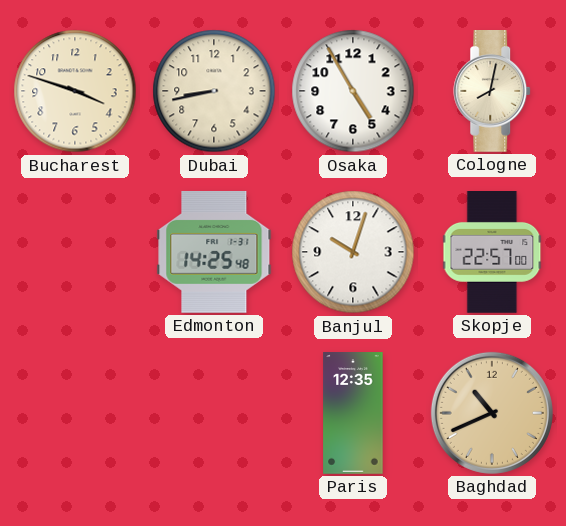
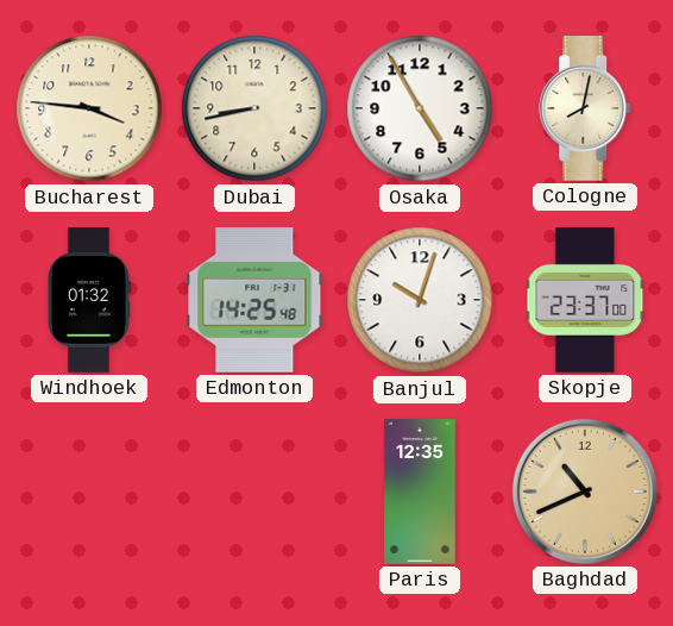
Bucharest: 3:48 -> 3:46 (89, 108)
Windhoek: none -> 01:32 (88, 300)
Skopje: 22:57 -> 23:37 (585, 301)
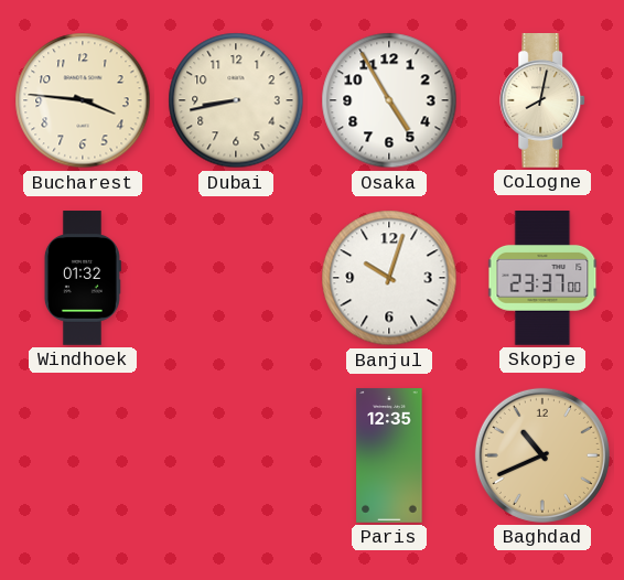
Edmonton: 14:25 -> none (254, 300)
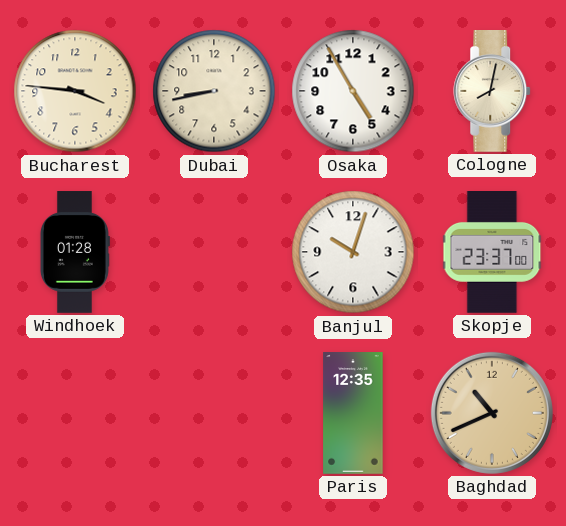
Windhoek: 01:32 -> 01:28 (74, 252)
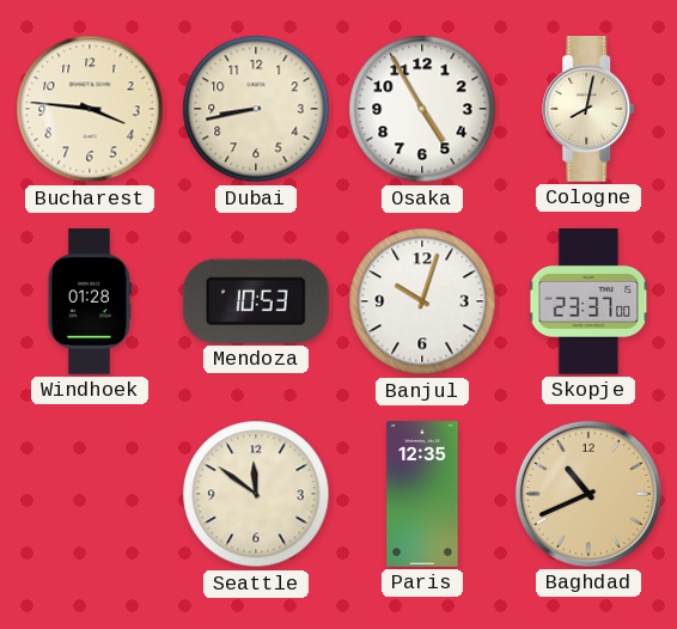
Mendoza: none -> 10:53 (256, 301)
Seattle: none -> 11:51 (256, 494)
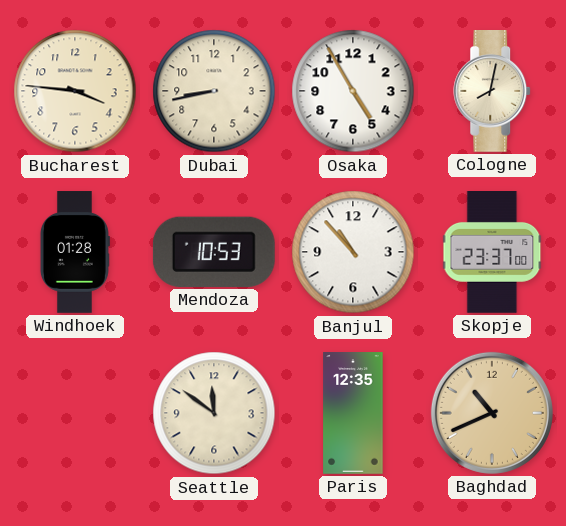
Banjul: 10:03 -> 10:53 (353, 252)
